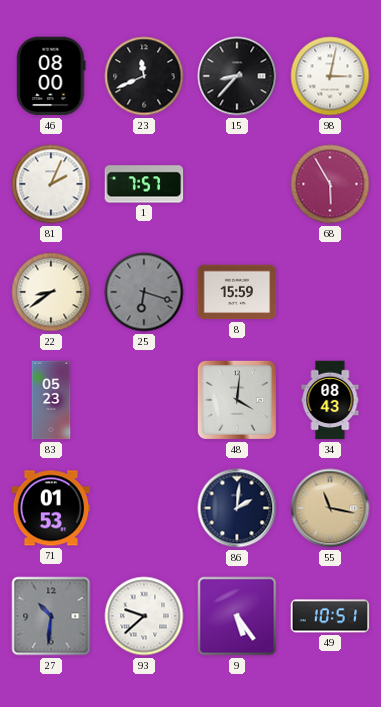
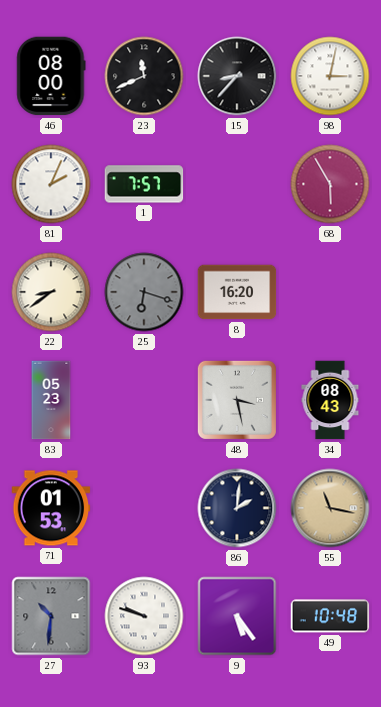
8: 15:59 -> 16:20 (237, 292)
48: 4:01 -> 3:28 (237, 400)
93: 9:38 -> 9:48 (144, 616)
49: 10:51 -> 10:48 (330, 616)
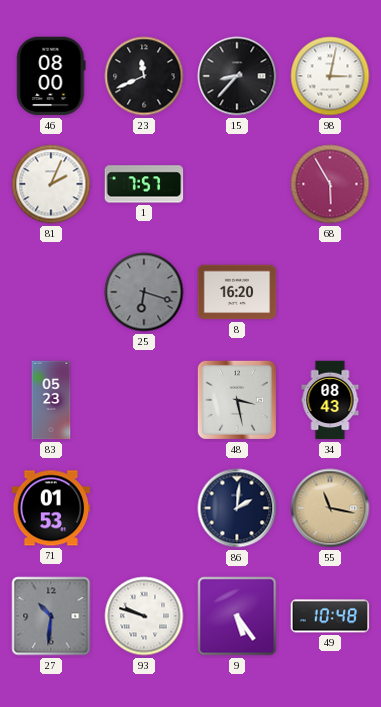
22: 8:39 -> none (51, 292)
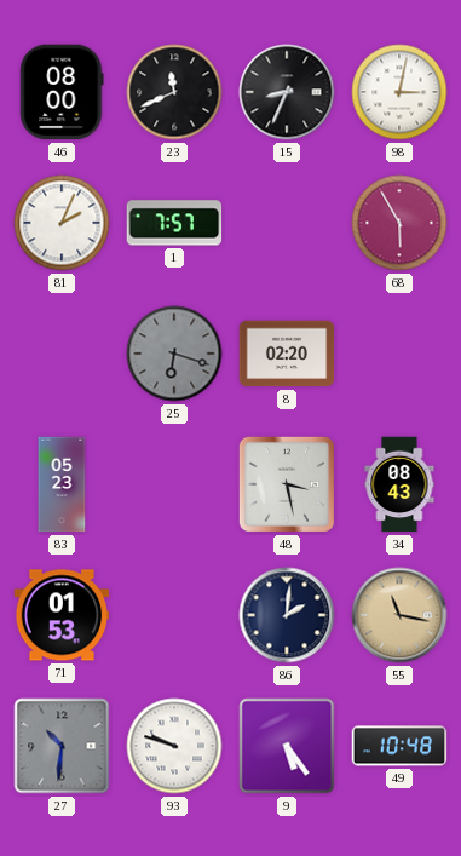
15: 8:37 -> 8:34 (287, 92)
8: 16:20 -> 02:20 (287, 354)
